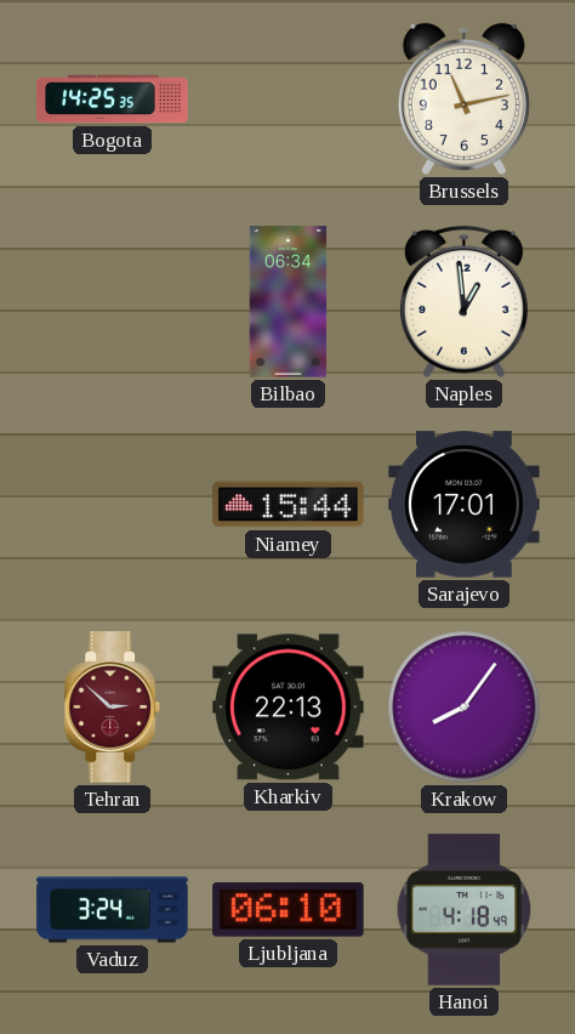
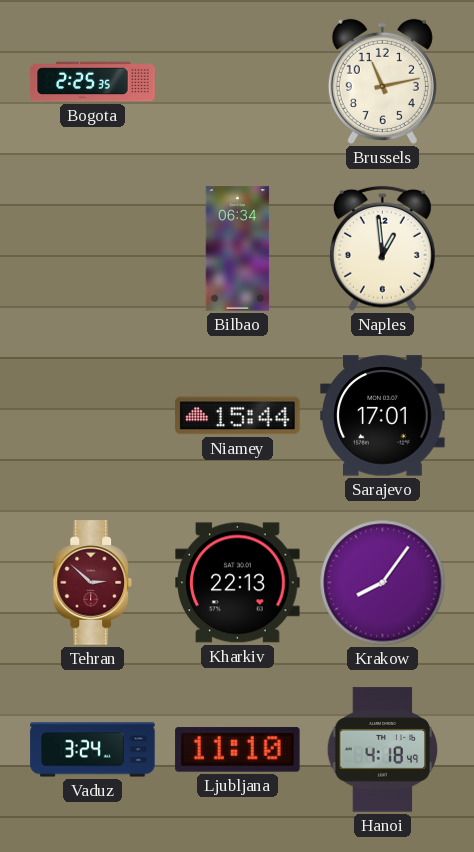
Bogota: 14:25 -> 2:25 (93, 82)
Ljubljana: 06:10 -> 11:10 (238, 750)
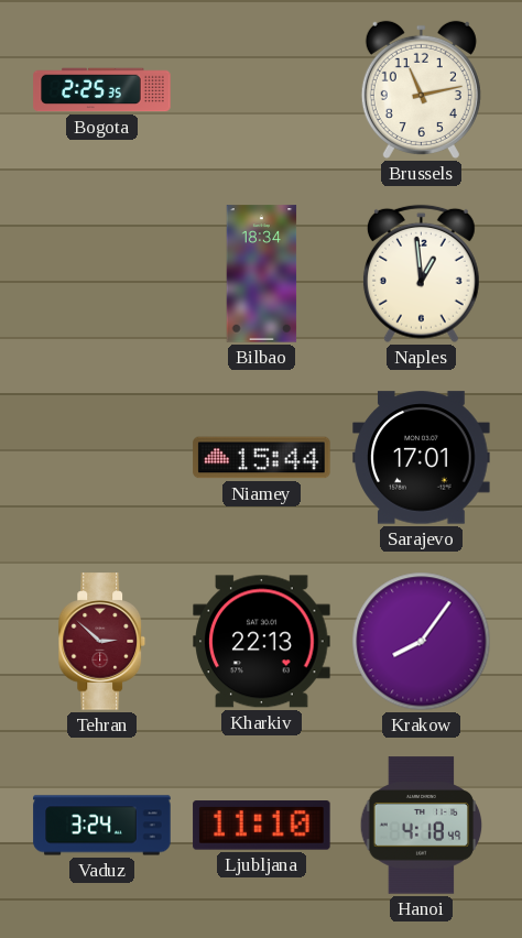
Bilbao: 06:34 -> 18:34 (262, 274)
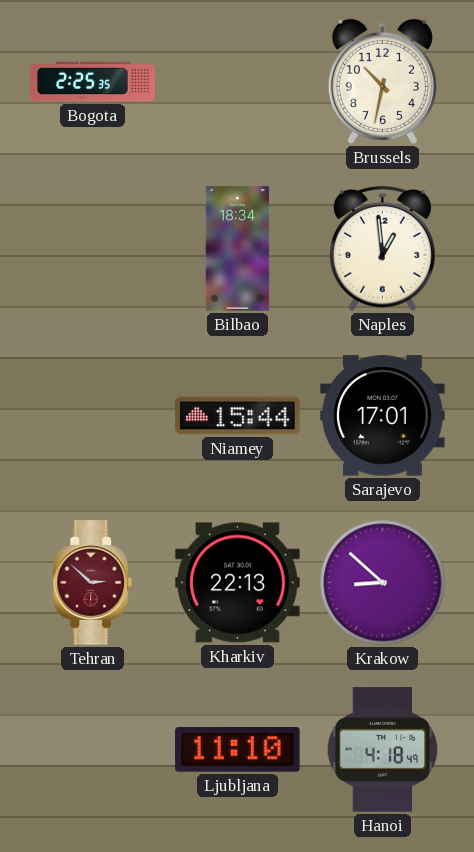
Brussels: 11:13 -> 10:32 (382, 81)
Krakow: 8:06 -> 8:52 (383, 583)
Vaduz: 3:24 -> none (102, 826)
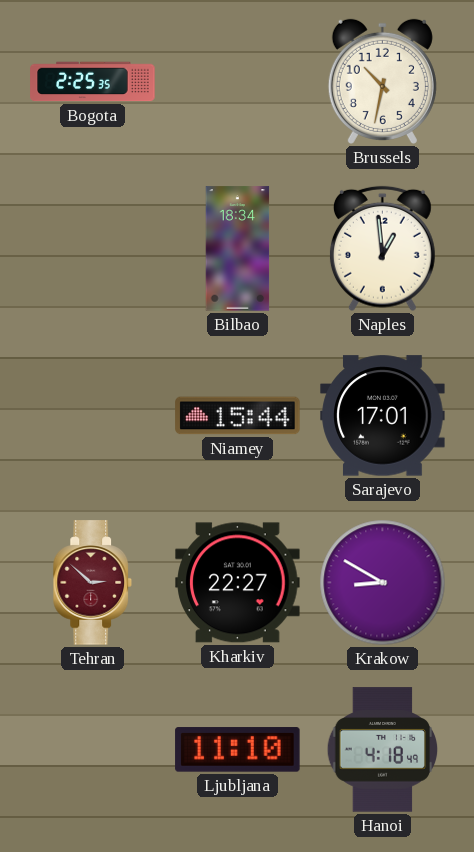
Kharkiv: 22:13 -> 22:27 (238, 583)
Krakow: 8:52 -> 8:50 (383, 583)
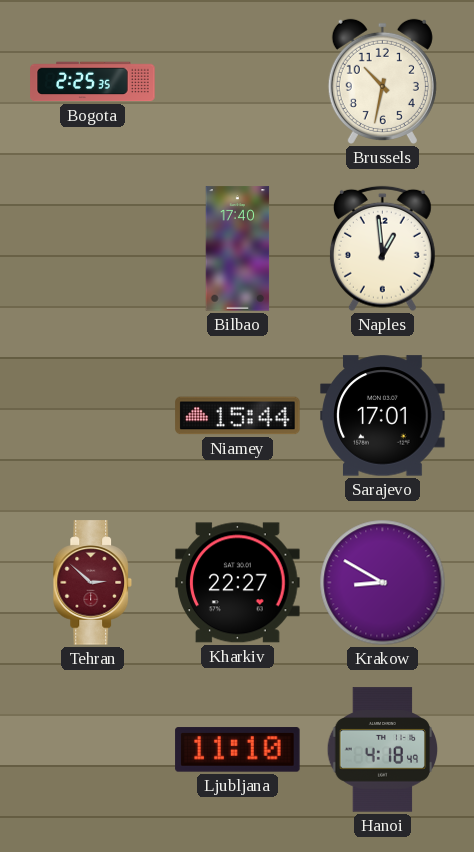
Bilbao: 18:34 -> 17:40 (238, 249)
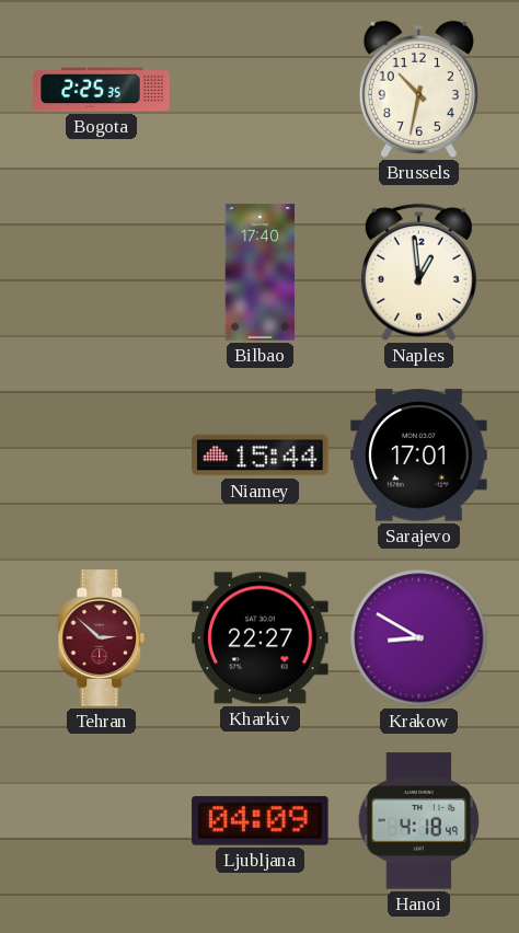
Ljubljana: 11:10 -> 04:09 (261, 821)
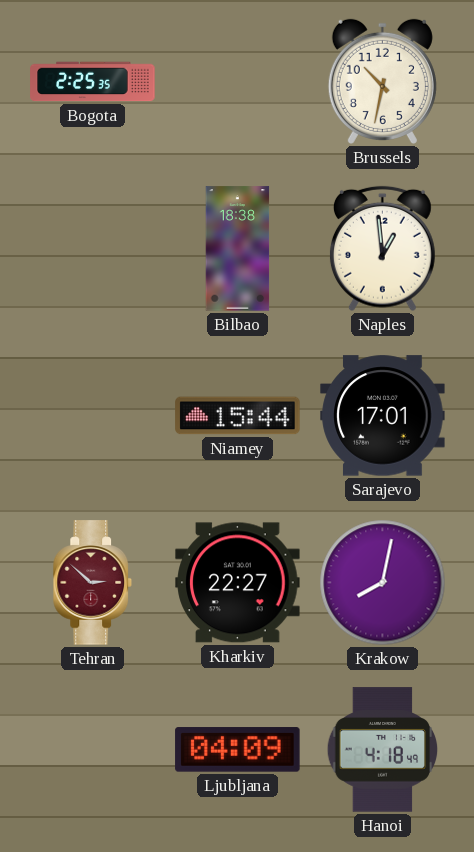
Bilbao: 17:40 -> 18:38 (238, 249)
Krakow: 8:50 -> 8:02 (383, 583)
